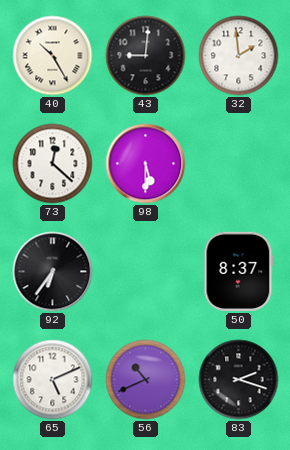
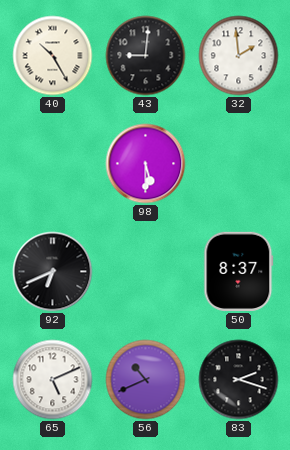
73: 12:22 -> none (53, 164)
92: 6:36 -> 6:41 (53, 272)
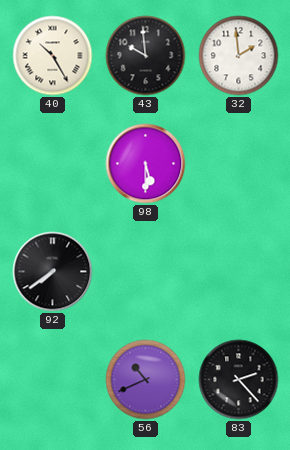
43: 9:01 -> 9:59 (146, 56)
92: 6:41 -> 7:39 (53, 272)
50: 8:37 -> none (239, 271)
65: 5:11 -> none (53, 380)
83: 2:18 -> 2:23 (239, 380)
